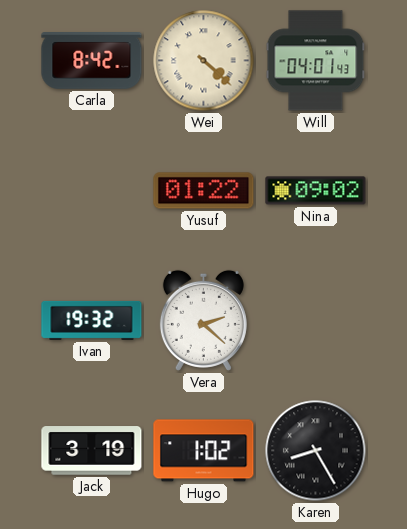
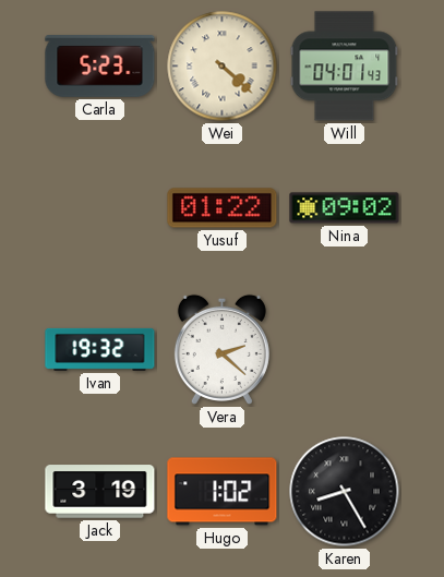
Carla: 8:42 -> 5:23 (100, 67)
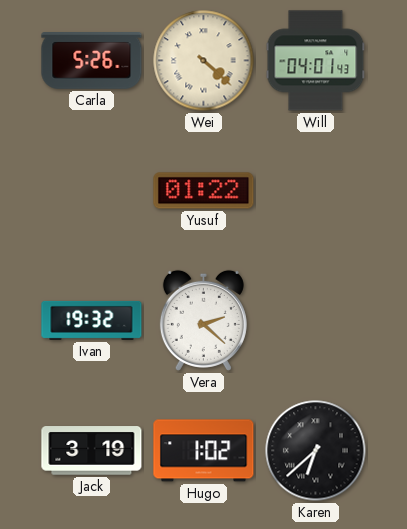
Carla: 5:23 -> 5:26 (92, 61)
Nina: 09:02 -> none (345, 208)
Karen: 8:25 -> 6:38 (316, 451)
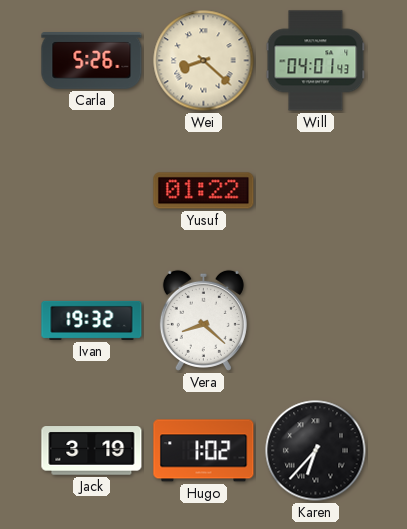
Wei: 4:22 -> 8:22 (204, 61)
Vera: 2:22 -> 8:22 (203, 320)
Karen: 6:38 -> 6:37 (316, 451)
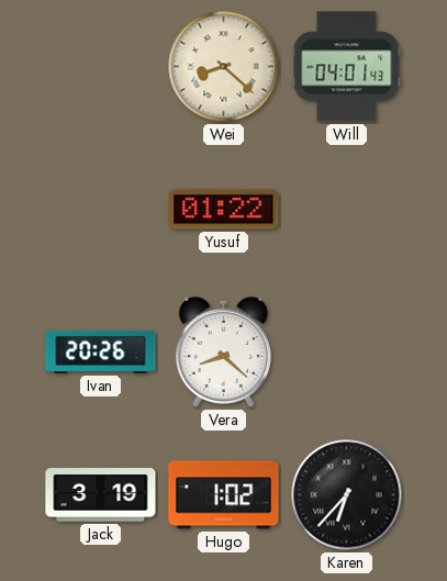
Carla: 5:26 -> none (92, 61)
Ivan: 19:32 -> 20:26 (101, 351)
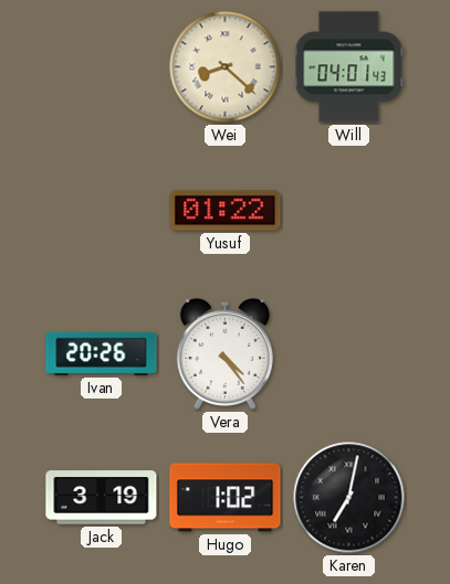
Vera: 8:22 -> 4:24 (224, 353)
Karen: 6:37 -> 7:02 (349, 498)
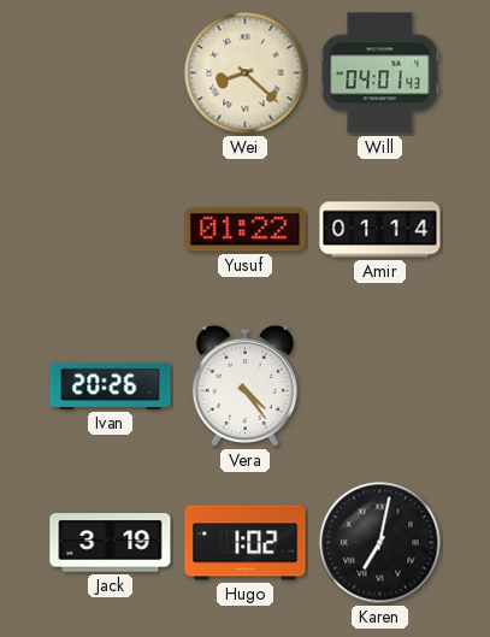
Amir: none -> 01:14 (380, 230)
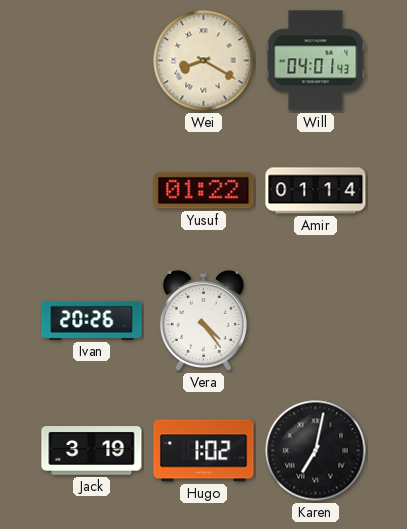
Wei: 8:22 -> 8:20 (204, 61)
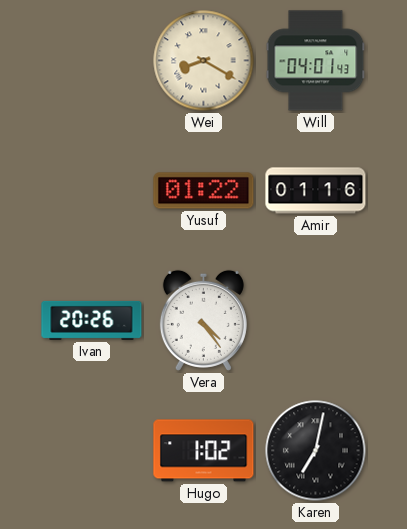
Amir: 01:14 -> 01:16 (316, 191)
Jack: 3:19 -> none (92, 451)
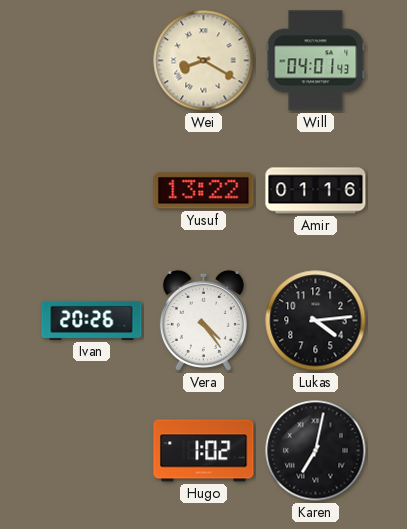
Yusuf: 01:22 -> 13:22 (204, 191)
Lukas: none -> 4:14 (316, 321)
